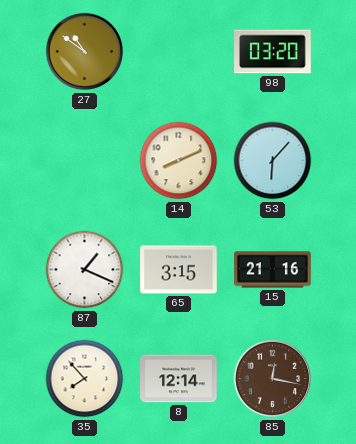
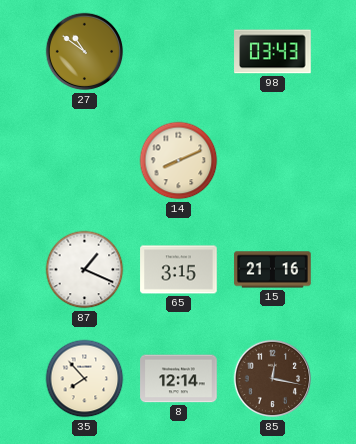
98: 03:20 -> 03:43 (273, 52)
53: 6:07 -> none (273, 161)
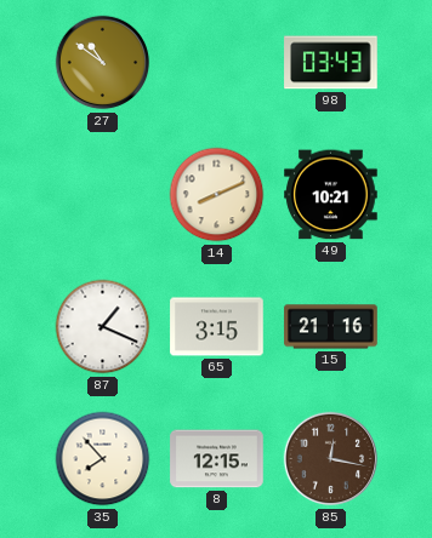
49: none -> 10:21 (331, 195)
8: 12:14 -> 12:15 (217, 459)
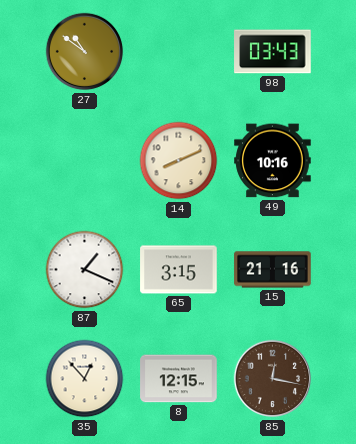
49: 10:21 -> 10:16 (273, 161)
35: 7:53 -> 12:53 (85, 379)
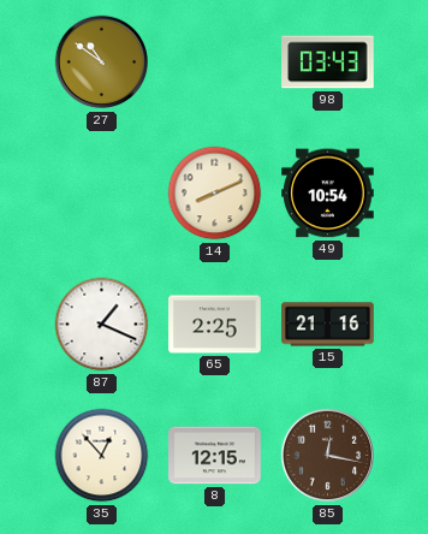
49: 10:16 -> 10:54 (328, 194)
65: 3:15 -> 2:25 (215, 325)
